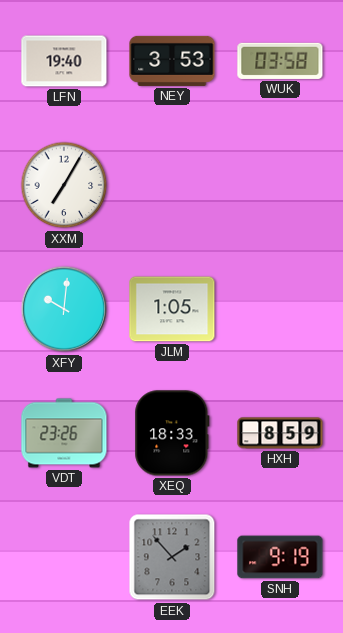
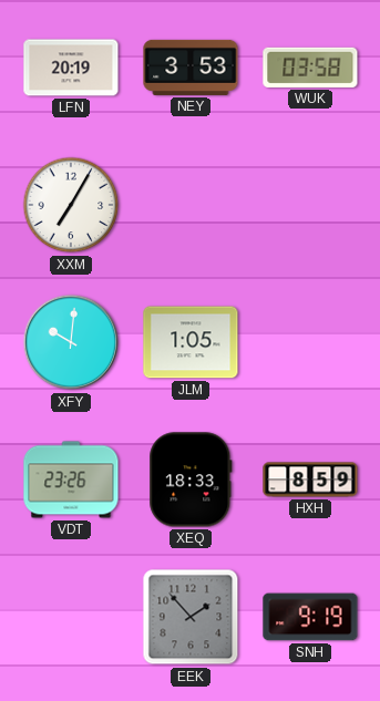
LFN: 19:40 -> 20:19 (71, 68)
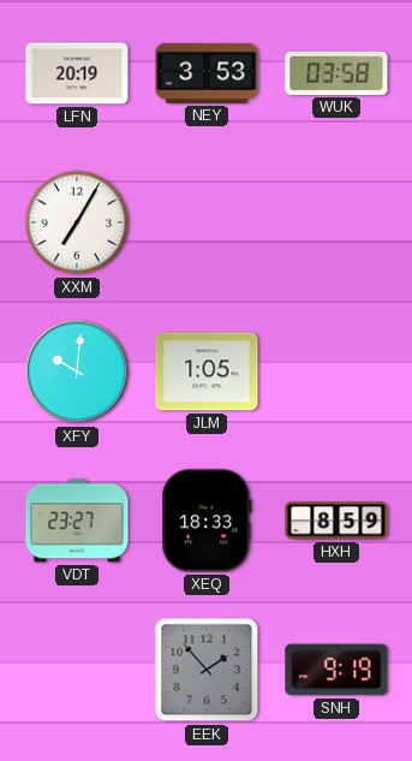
VDT: 23:26 -> 23:27 (77, 521)
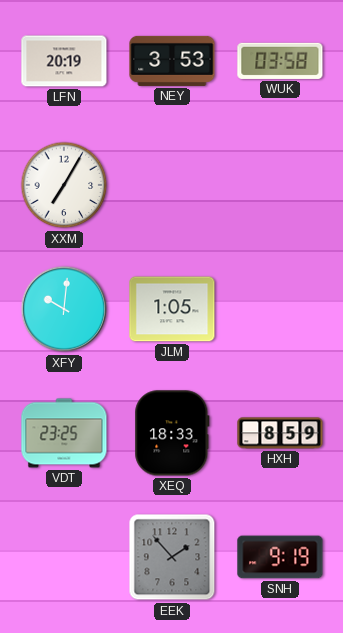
VDT: 23:27 -> 23:25 (64, 433)
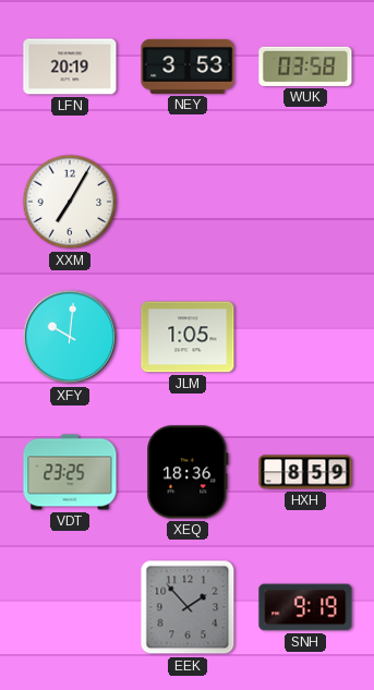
XEQ: 18:33 -> 18:36 (188, 472)
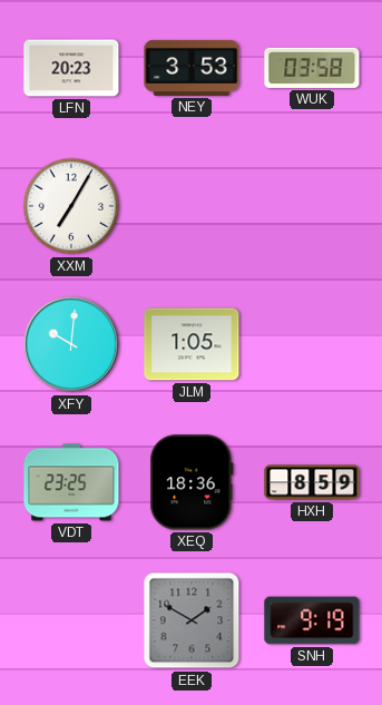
LFN: 20:19 -> 20:23 (71, 68)
EEK: 1:53 -> 1:50 (192, 620)
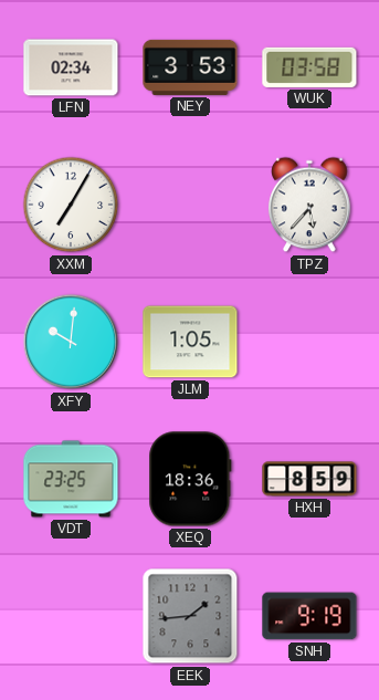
LFN: 20:23 -> 02:34 (71, 67)
TPZ: none -> 5:37 (309, 205)
EEK: 1:50 -> 1:44 (190, 616)
